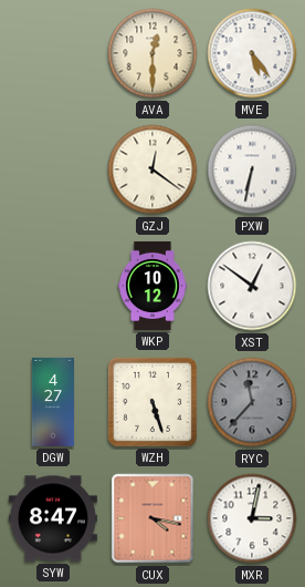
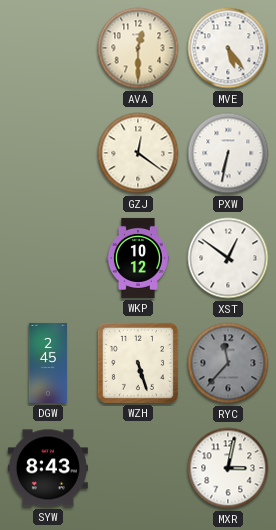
DGW: 4:27 -> 2:45 (48, 363)
SYW: 8:47 -> 8:43 (48, 468)
CUX: 4:17 -> none (152, 518)
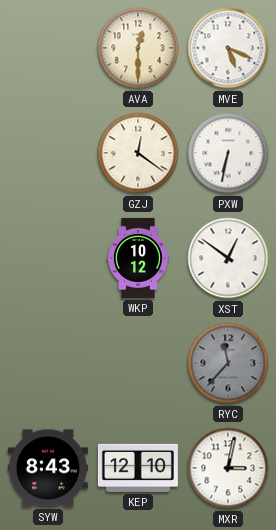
MVE: 5:24 -> 5:19 (228, 48)
DGW: 2:45 -> none (48, 363)
WZH: 5:27 -> none (138, 363)
KEP: none -> 12:10 (138, 468)
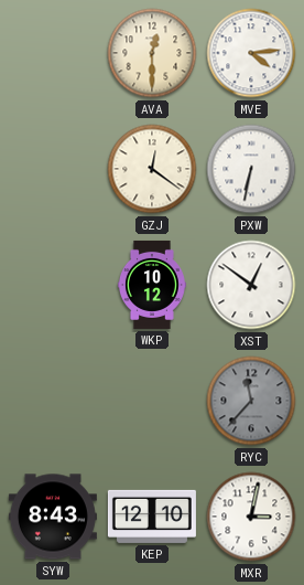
MVE: 5:19 -> 4:14 (251, 53)
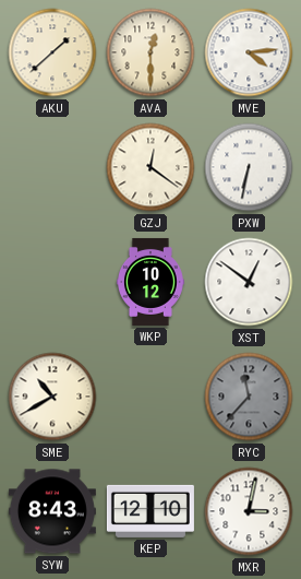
AKU: none -> 1:38 (52, 52)
SME: none -> 10:40 (52, 397)
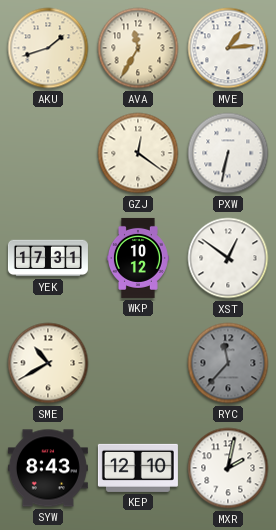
AKU: 1:38 -> 1:42 (48, 48)
AVA: 12:30 -> 11:35 (138, 48)
MVE: 4:14 -> 1:14 (228, 48)
YEK: none -> 17:31 (48, 258)
MXR: 3:02 -> 2:02 (228, 468)
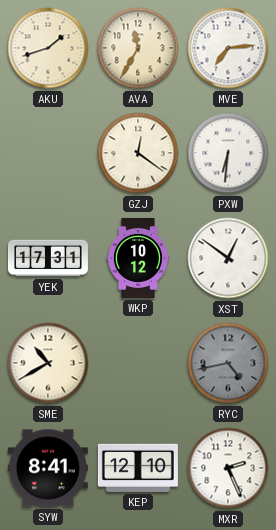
MVE: 1:14 -> 7:14 (228, 48)
PXW: 6:32 -> 6:31 (228, 153)
RYC: 11:37 -> 4:43 (228, 363)
SYW: 8:43 -> 8:41 (48, 468)
MXR: 2:02 -> 2:26 (228, 468)
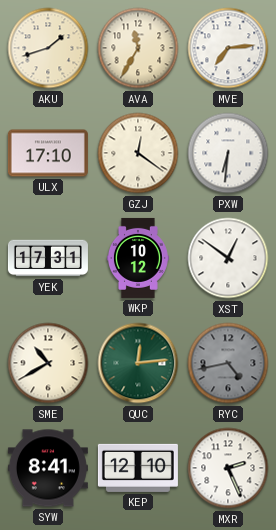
ULX: none -> 17:10 (48, 153)
QUC: none -> 12:14 (138, 363)
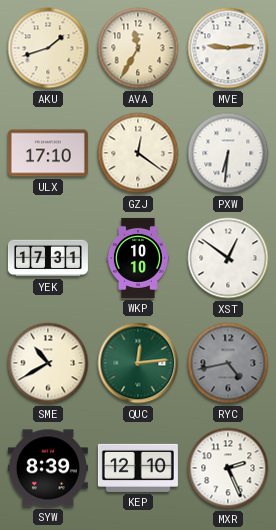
MVE: 7:14 -> 9:14 (228, 48)
WKP: 10:12 -> 10:10 (138, 258)
SYW: 8:41 -> 8:39 (48, 468)
